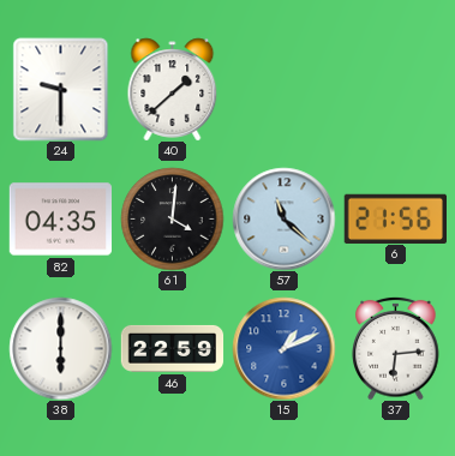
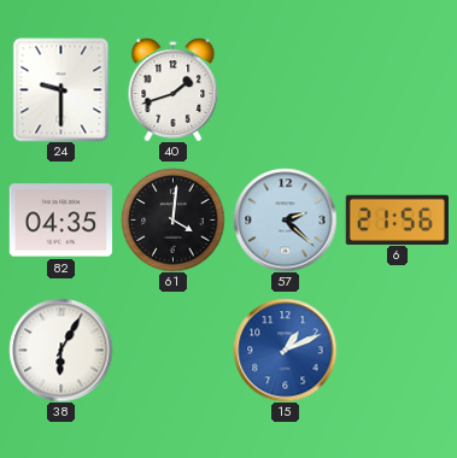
40: 1:38 -> 1:42 (174, 89)
57: 11:22 -> 2:22 (285, 219)
38: 6:00 -> 6:05 (60, 350)
46: 22:59 -> none (172, 348)
37: 6:14 -> none (396, 348)
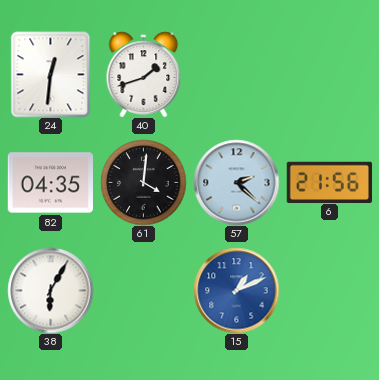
24: 9:30 -> 12:31 (51, 74)
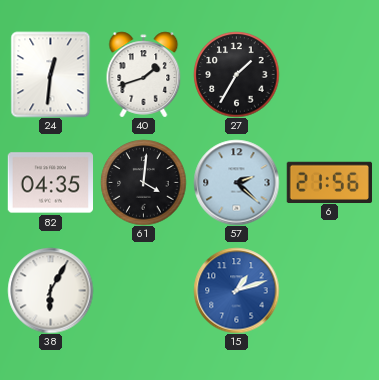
27: none -> 1:35 (236, 74)
15: 1:11 -> 1:12 (236, 290)
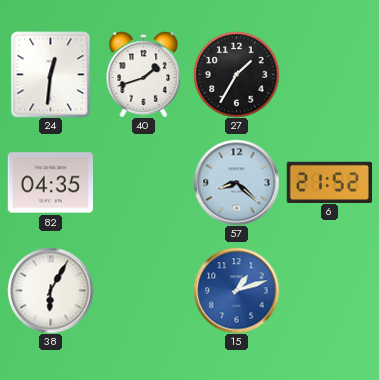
61: 4:01 -> none (143, 182)
57: 2:22 -> 8:22 (236, 182)
6: 21:56 -> 21:52 (329, 182)
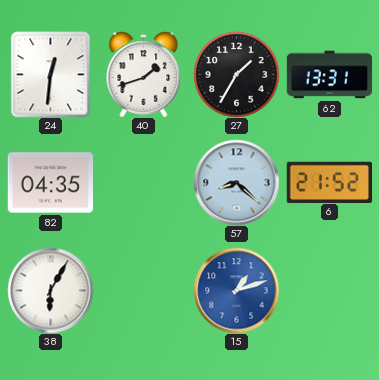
62: none -> 13:31 (329, 75)
